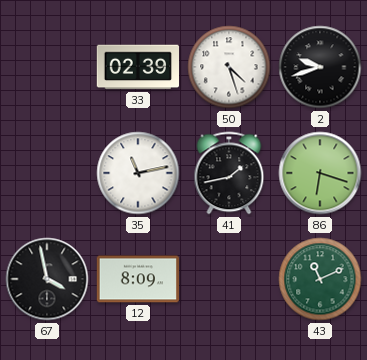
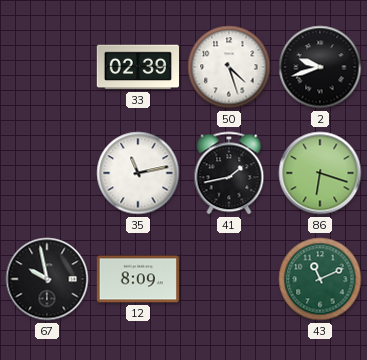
67: 3:58 -> 9:58 (47, 279)
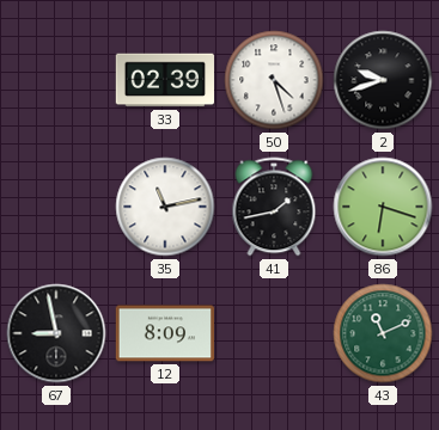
67: 9:58 -> 8:58 (56, 333)
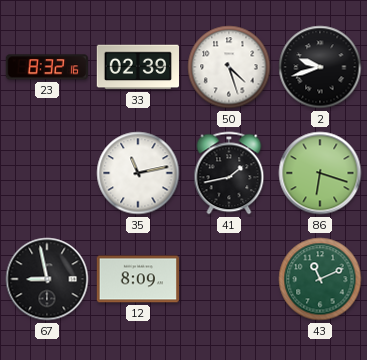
23: none -> 8:32 (46, 67)
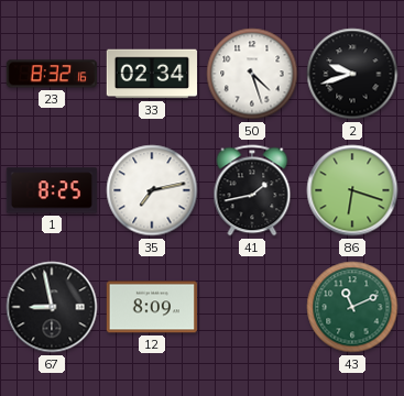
33: 02:39 -> 02:34 (151, 74)
1: none -> 8:25 (51, 190)
35: 11:13 -> 7:13 (152, 190)
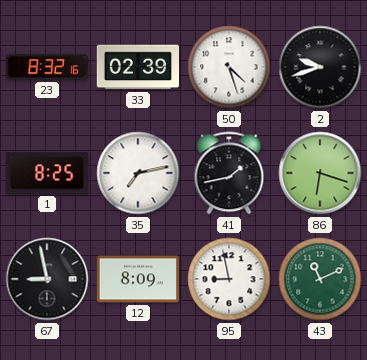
33: 02:34 -> 02:39 (137, 67)
95: none -> 8:58 (229, 279)
